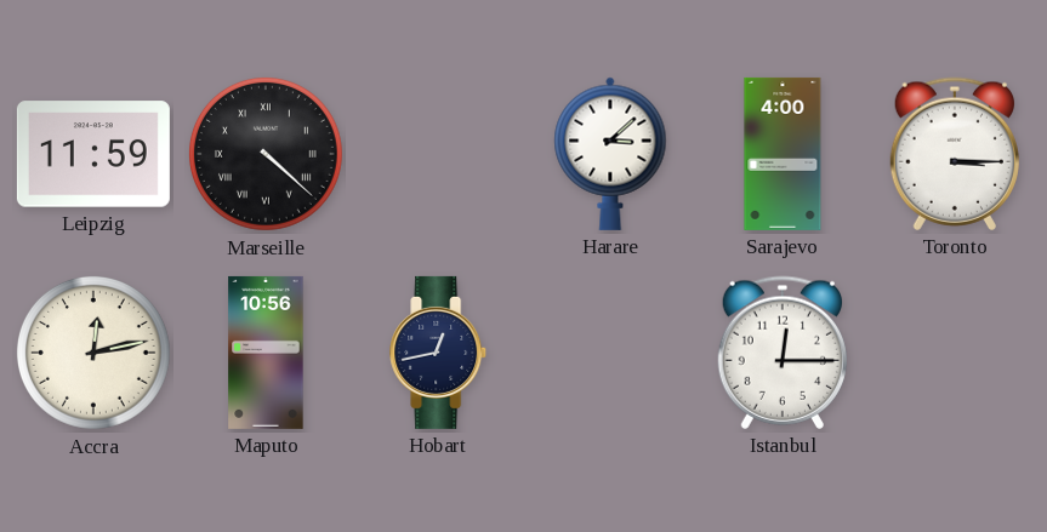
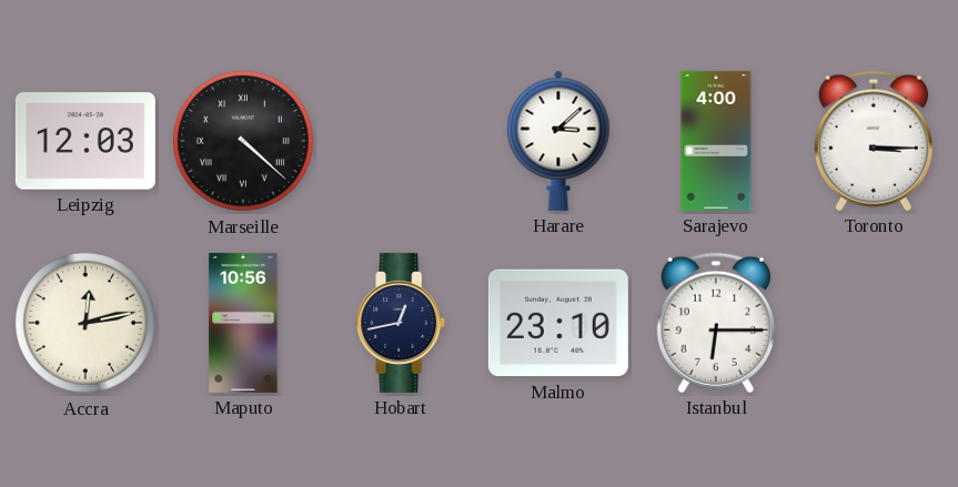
Leipzig: 11:59 -> 12:03 (85, 141)
Malmo: none -> 23:10 (558, 323)
Istanbul: 12:15 -> 6:15 (716, 323)
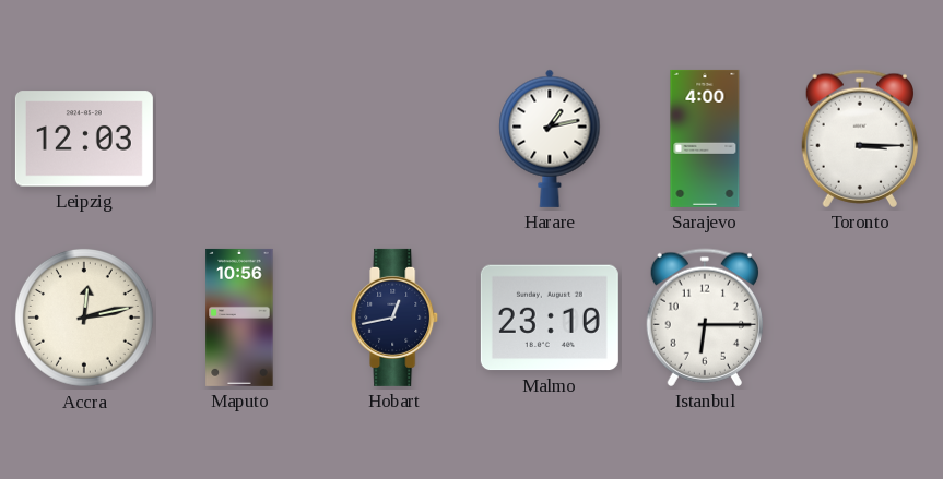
Marseille: 4:22 -> none (243, 141)
Harare: 3:08 -> 1:13 (550, 139)
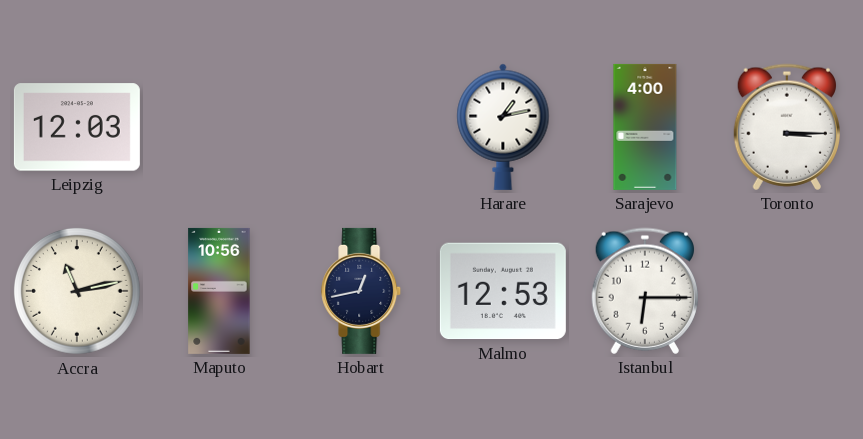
Accra: 12:13 -> 11:13 (77, 291)
Malmo: 23:10 -> 12:53 (503, 291)
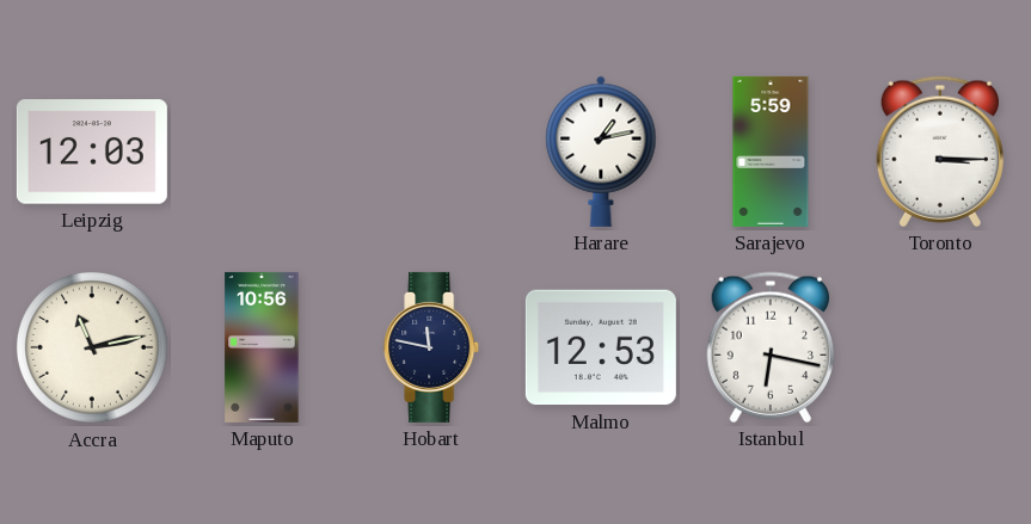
Sarajevo: 4:00 -> 5:59 (771, 152)
Hobart: 12:43 -> 11:47 (432, 347)
Istanbul: 6:15 -> 6:17 (771, 347)
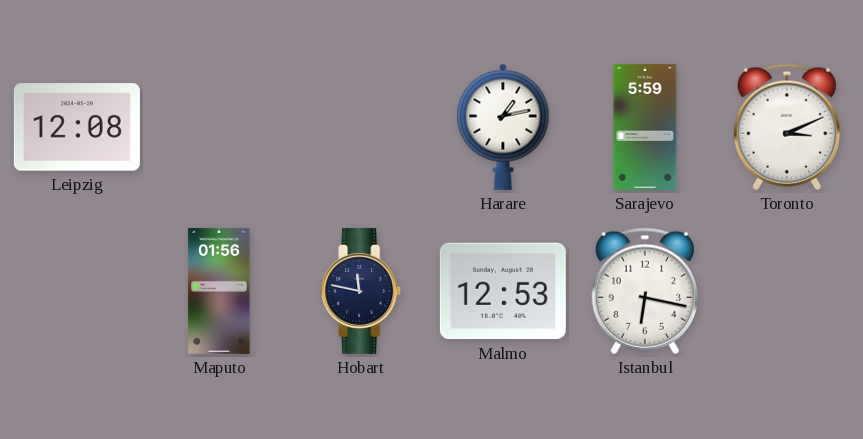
Leipzig: 12:03 -> 12:08 (77, 127)
Toronto: 3:15 -> 3:11 (787, 127)
Accra: 11:13 -> none (92, 347)
Maputo: 10:56 -> 01:56 (219, 291)
